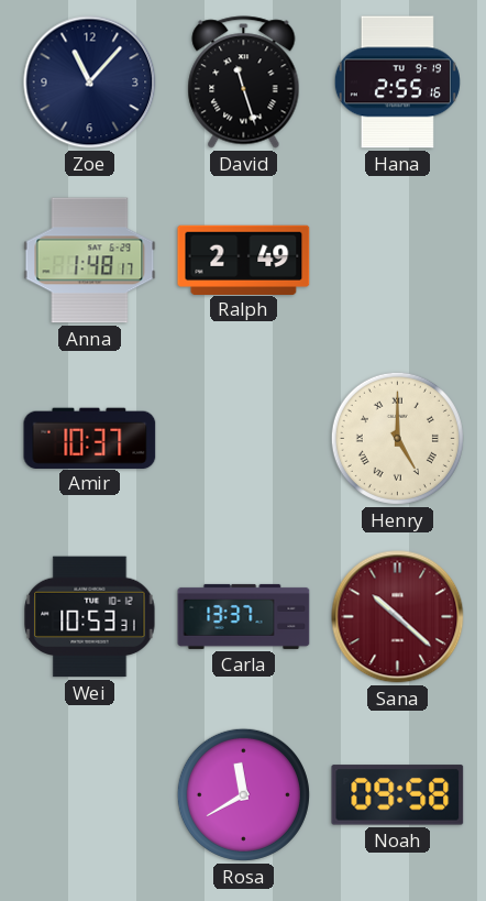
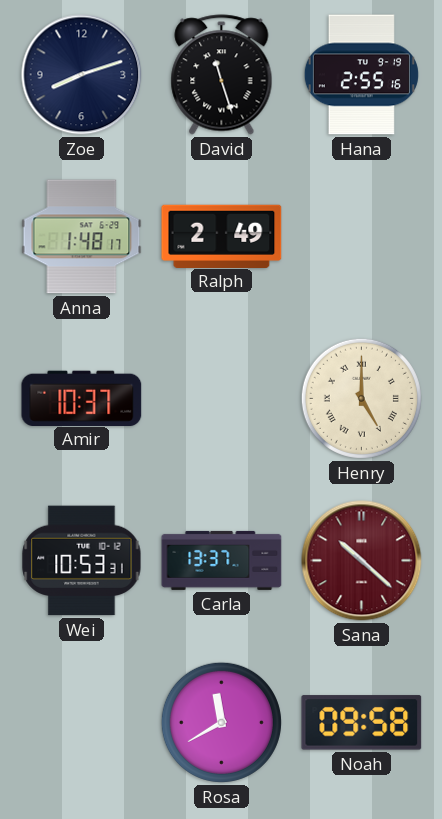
Zoe: 11:07 -> 8:12 (82, 75)
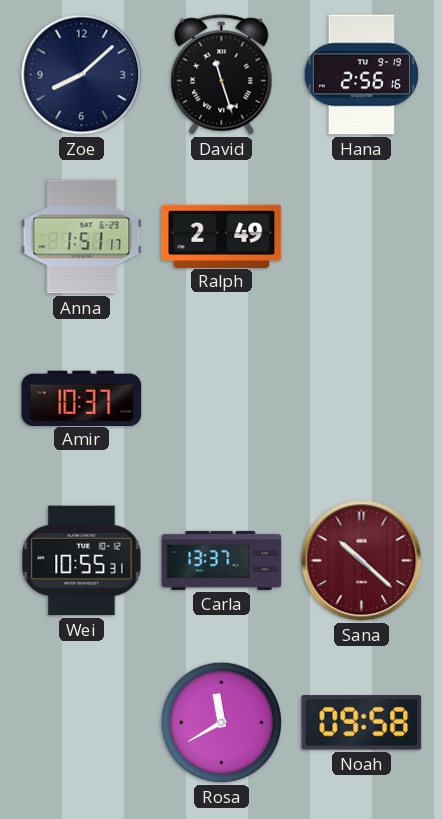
Zoe: 8:12 -> 8:08 (82, 75)
Hana: 2:55 -> 2:56 (361, 75)
Anna: 1:48 -> 1:51 (82, 237)
Henry: 5:00 -> none (361, 398)
Wei: 10:53 -> 10:55 (82, 561)
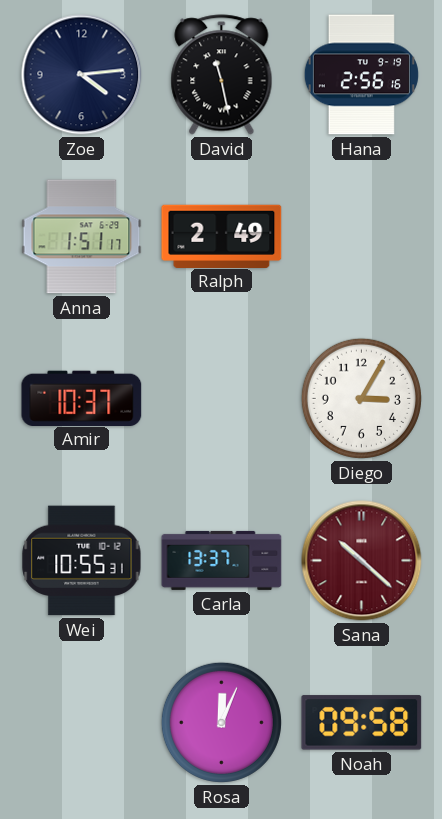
Zoe: 8:08 -> 4:14 (82, 75)
David: 11:27 -> 11:28 (222, 75)
Diego: none -> 3:05 (361, 398)
Rosa: 11:40 -> 12:04 (221, 722)
